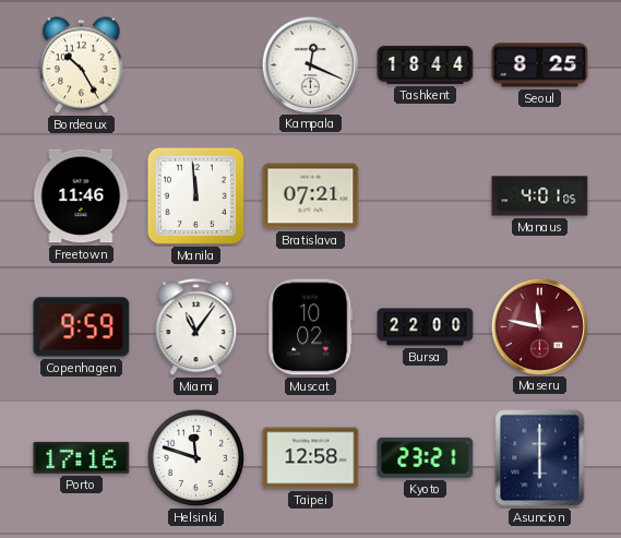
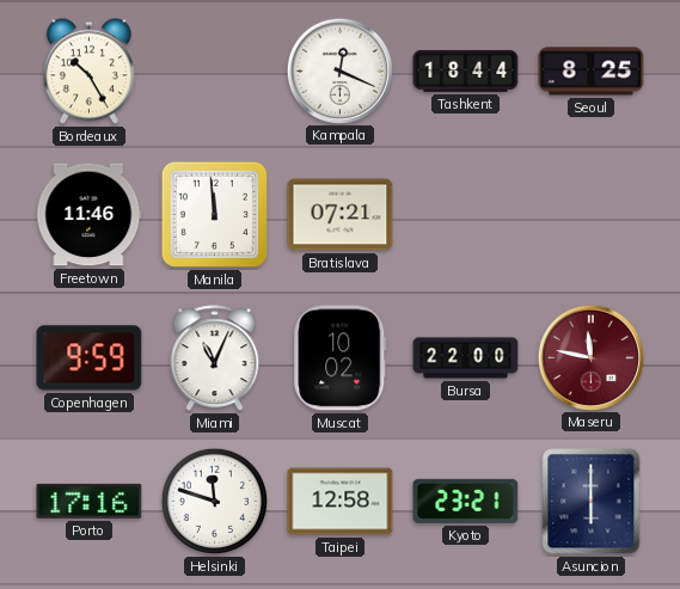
Manaus: 4:01 -> none (540, 196)
Miami: 11:06 -> 11:04 (215, 358)
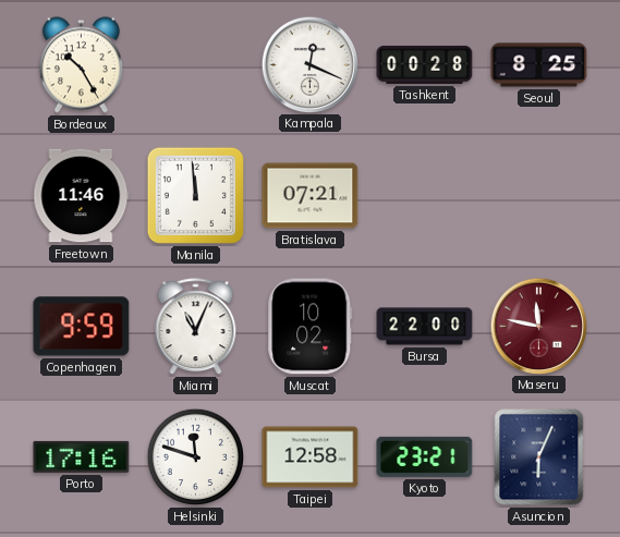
Tashkent: 18:44 -> 00:28 (425, 64)
Asuncion: 6:00 -> 6:04 (539, 457)
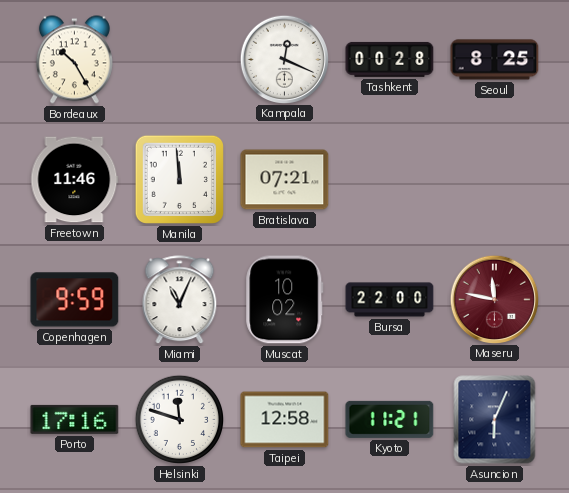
Kyoto: 23:21 -> 11:21 (390, 419)
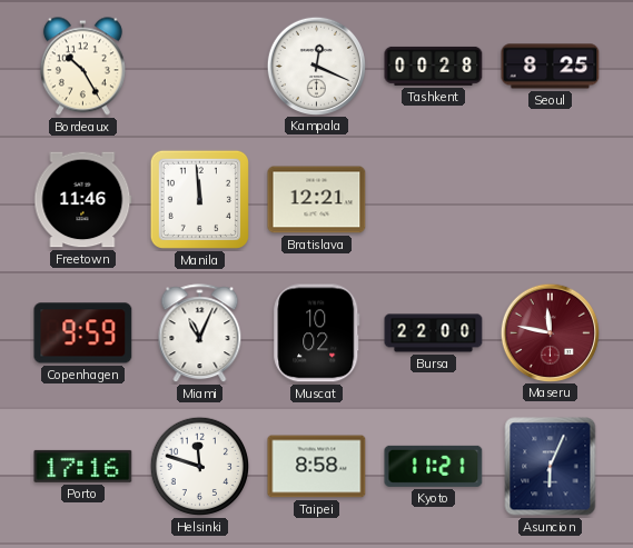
Bratislava: 07:21 -> 12:21 (317, 200)
Taipei: 12:58 -> 8:58 (317, 467)
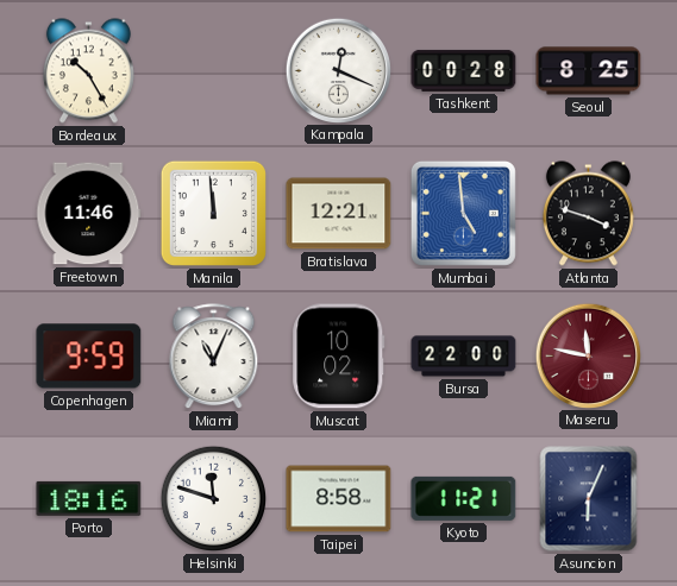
Mumbai: none -> 4:59 (463, 213)
Atlanta: none -> 3:48 (588, 214)
Porto: 17:16 -> 18:16 (89, 498)
